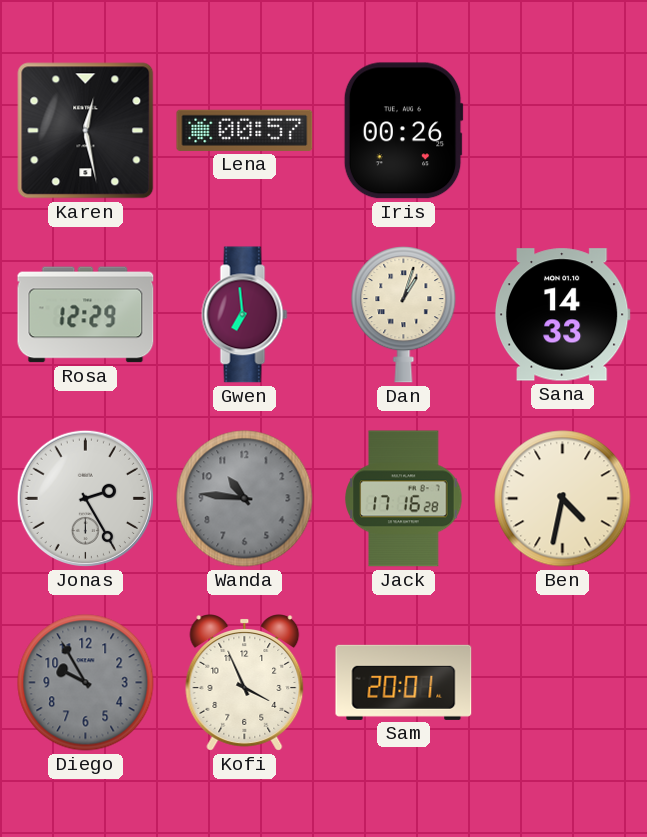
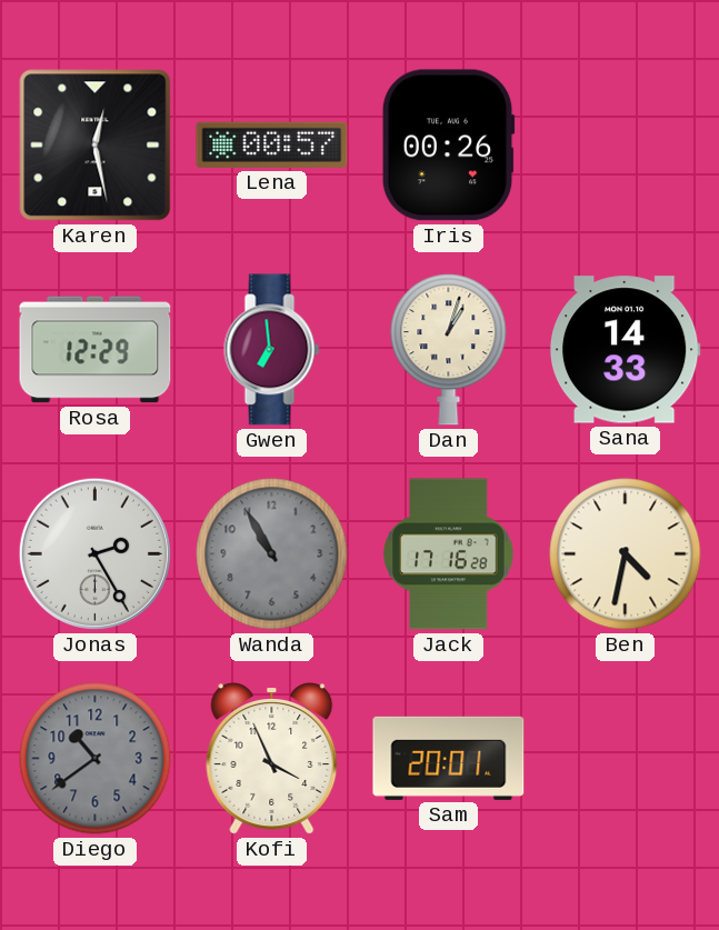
Wanda: 10:46 -> 10:55 (272, 554)
Diego: 9:55 -> 10:39 (96, 759)
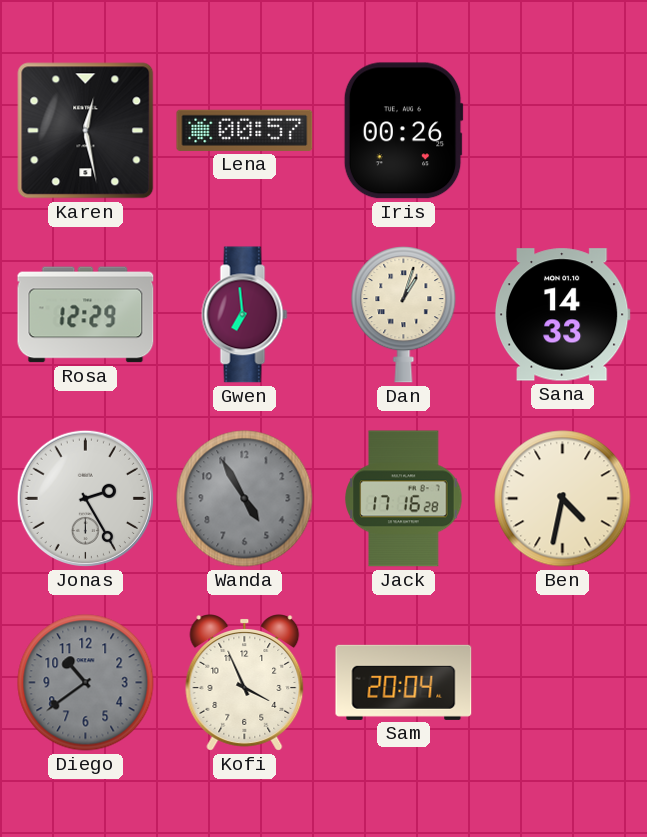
Wanda: 10:55 -> 4:55 (245, 499)
Sam: 20:01 -> 20:04 (404, 682)
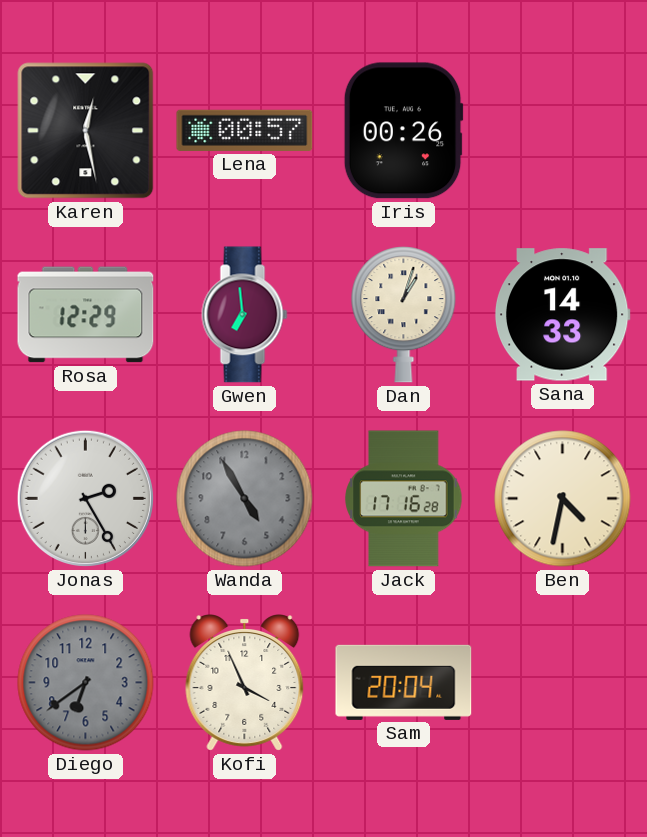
Diego: 10:39 -> 6:39 (86, 683)
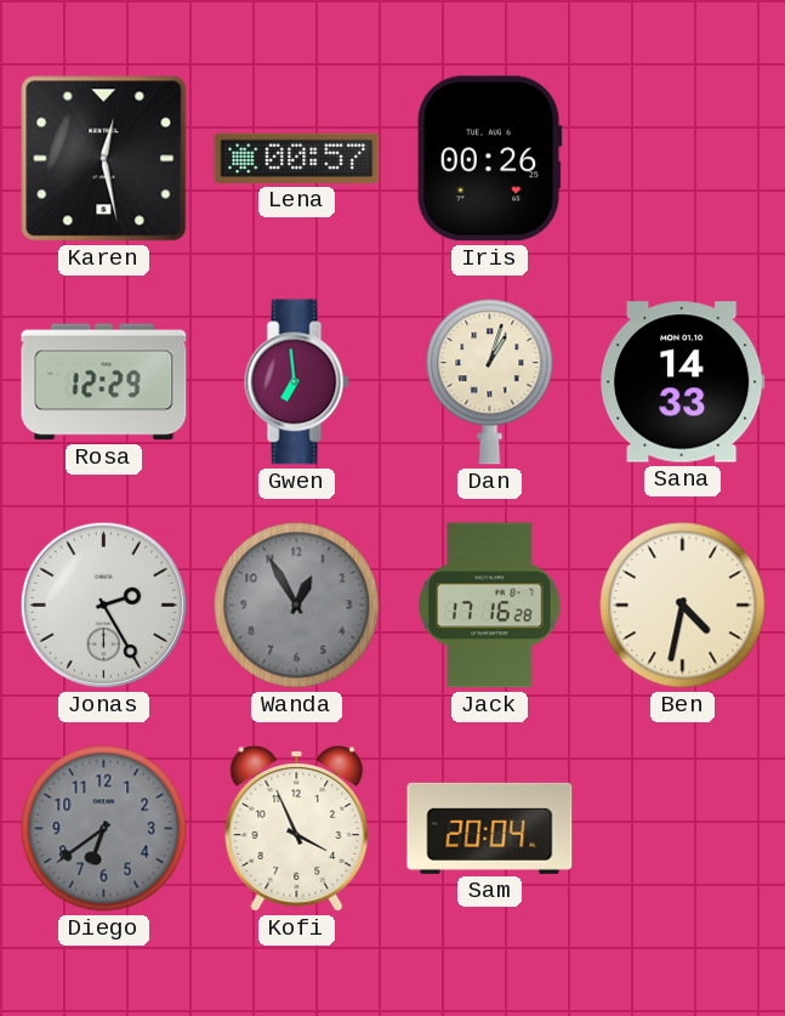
Wanda: 4:55 -> 12:55 (297, 606)
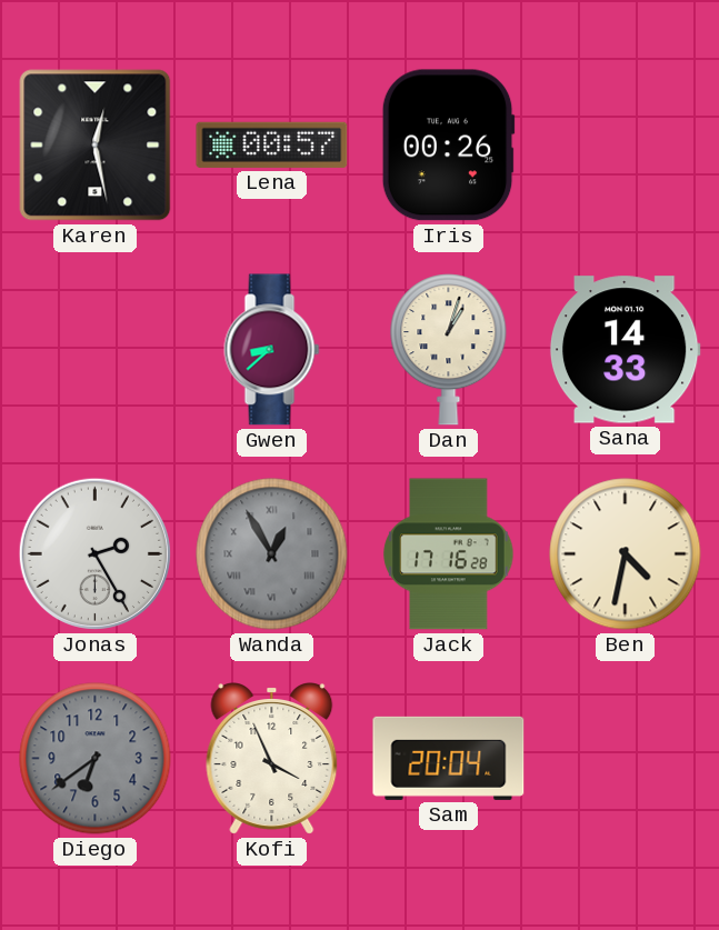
Rosa: 12:29 -> none (104, 382)
Gwen: 6:59 -> 8:38 (272, 350)
Wanda numerals: Arabic -> Roman (272, 554)
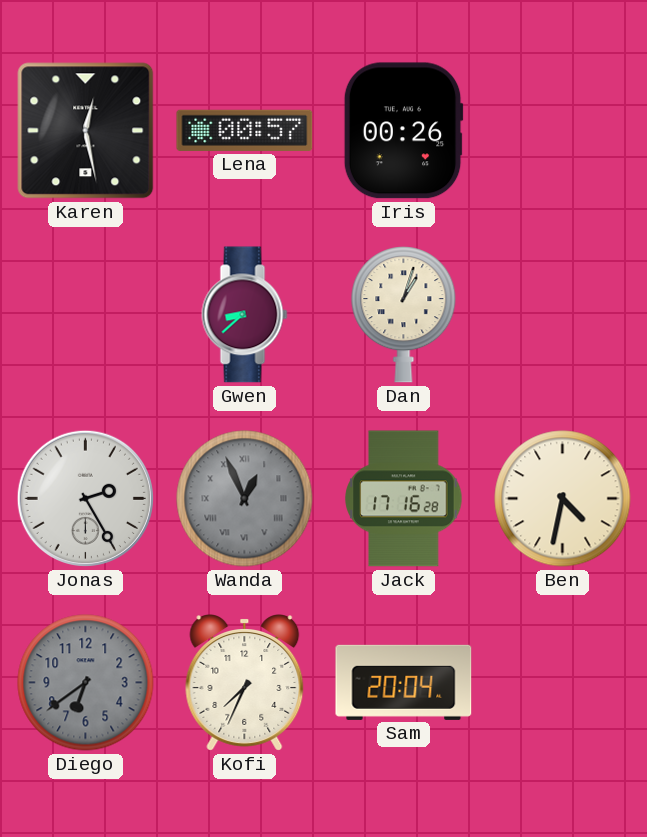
Sana: 14:33 -> none (625, 350)
Wanda: 12:55 -> 12:56 (245, 499)
Kofi: 3:56 -> 7:34 (245, 683)
